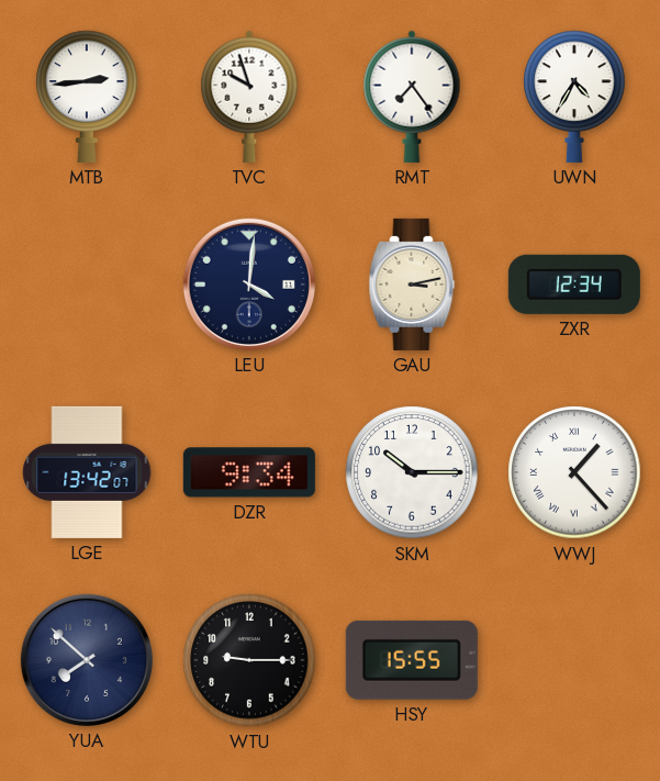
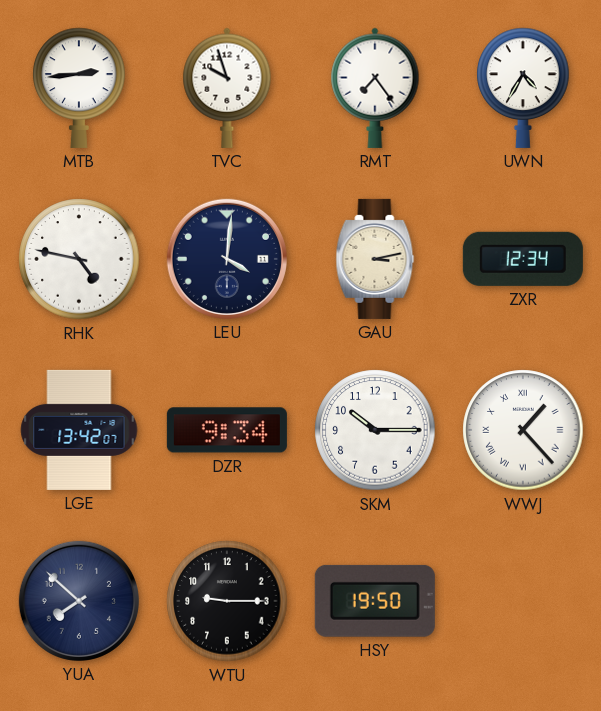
RHK: none -> 4:47 (79, 259)
HSY: 15:55 -> 19:50 (375, 601)
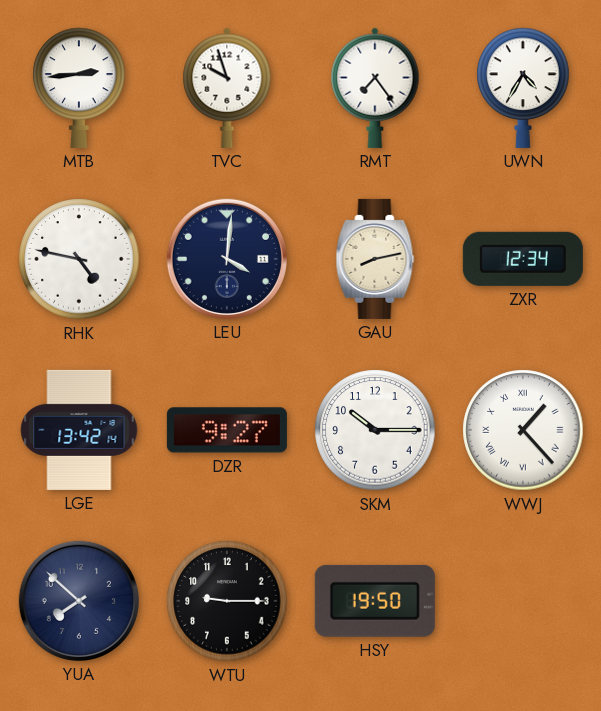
GAU: 3:13 -> 8:13 (375, 259)
LGE: 13:42:07 -> 13:42:14 (79, 430)
DZR: 9:34 -> 9:27 (227, 430)
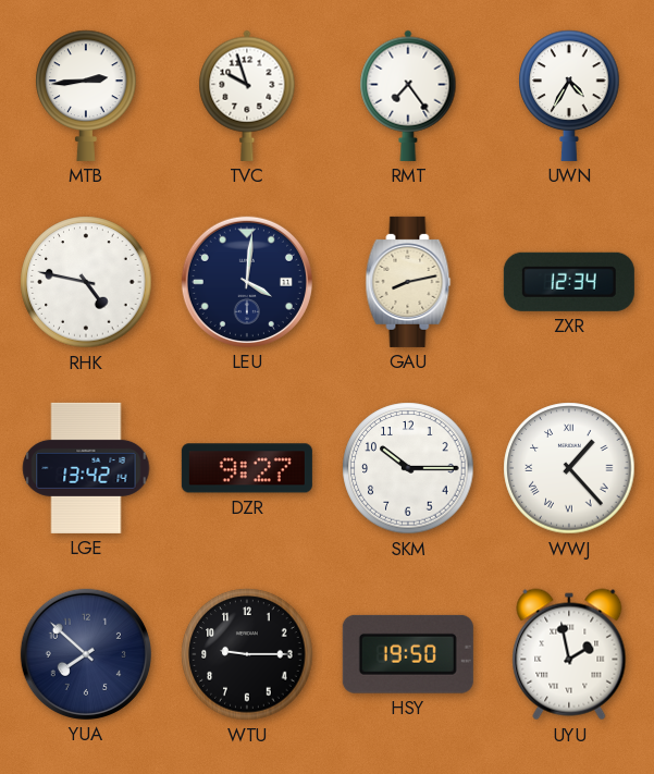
UYU: none -> 1:58 (569, 654)
